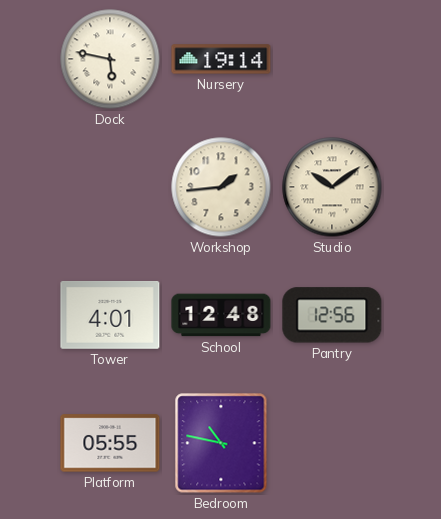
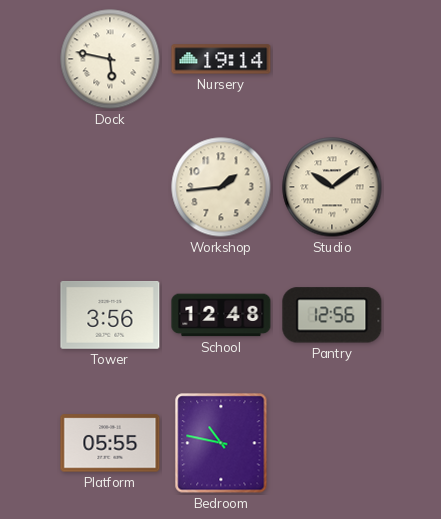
Tower: 4:01 -> 3:56 (110, 315)
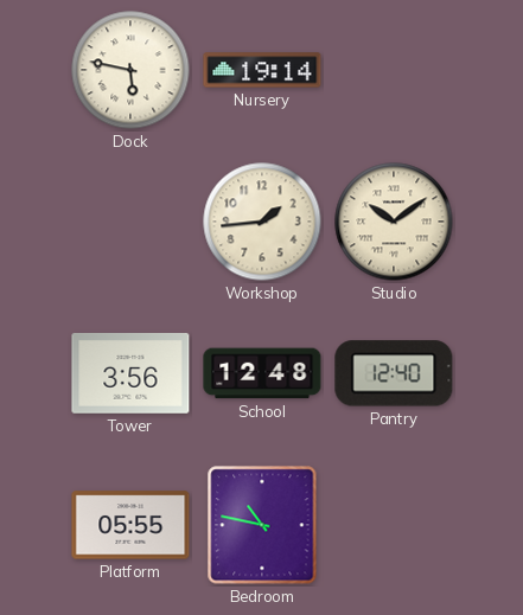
Pantry: 12:56 -> 12:40 (394, 373)
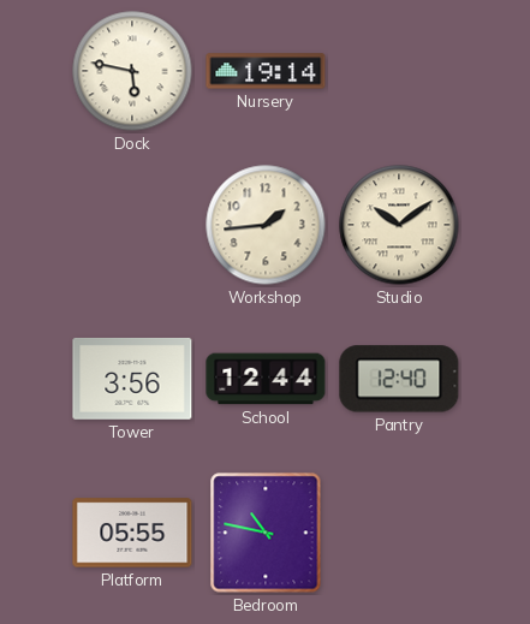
School: 12:48 -> 12:44 (266, 379)
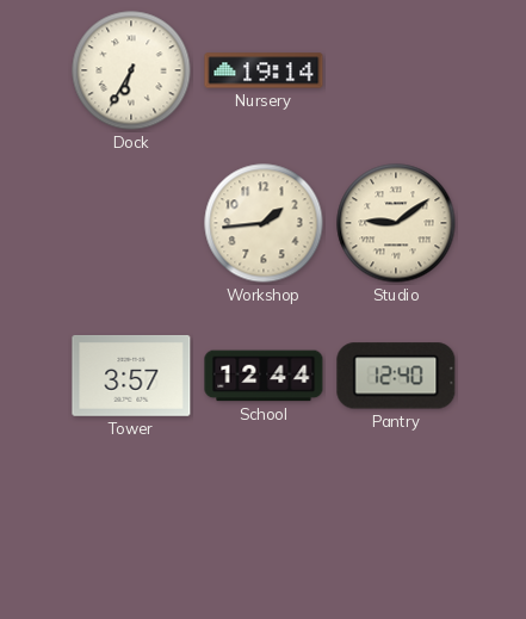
Dock: 5:47 -> 6:35 (131, 70)
Studio: 10:09 -> 9:09 (396, 223)
Tower: 3:56 -> 3:57 (131, 376)
Platform: 05:55 -> none (132, 533)
Bedroom: 10:47 -> none (266, 533)
